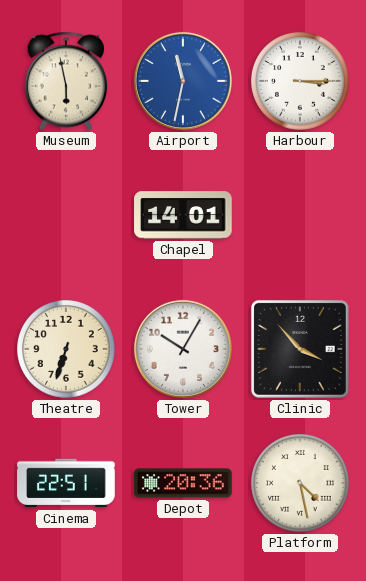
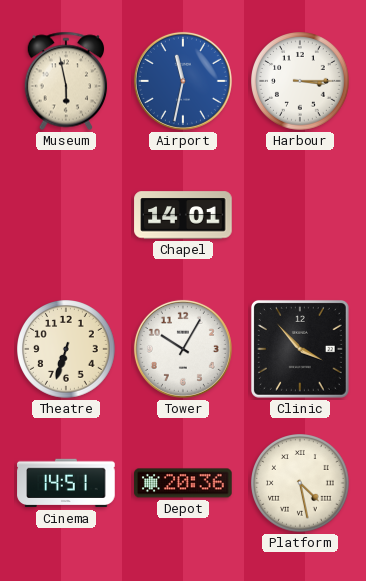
Cinema: 22:51 -> 14:51 (66, 483)
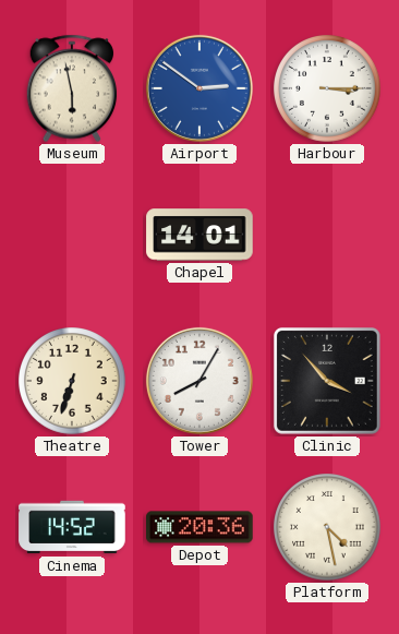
Airport: 11:32 -> 2:51 (199, 88)
Tower: 10:05 -> 8:05 (199, 381)
Cinema: 14:51 -> 14:52 (72, 527)
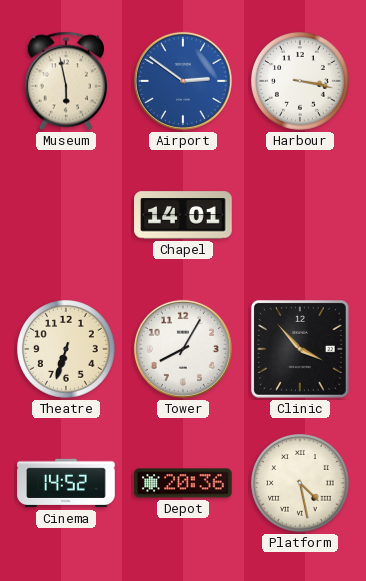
Harbour: 3:15 -> 3:17 (301, 82)
